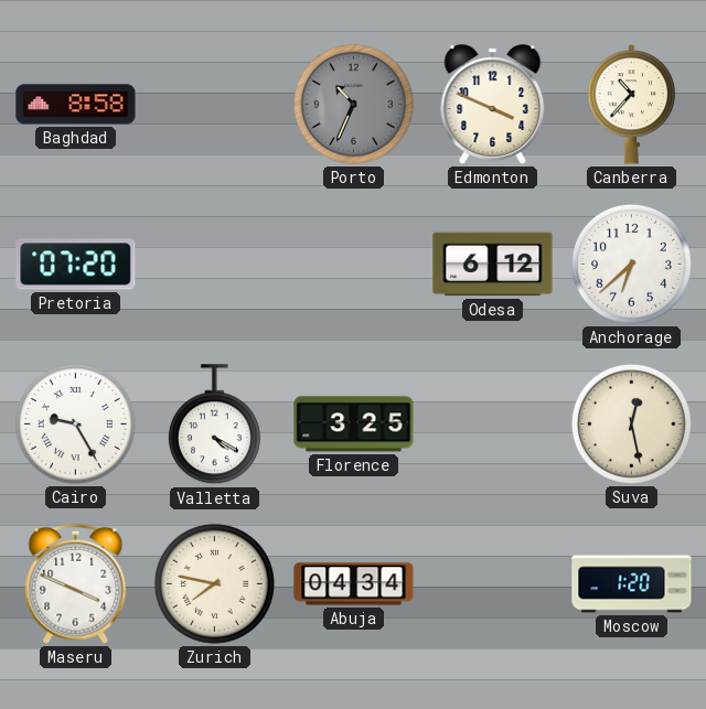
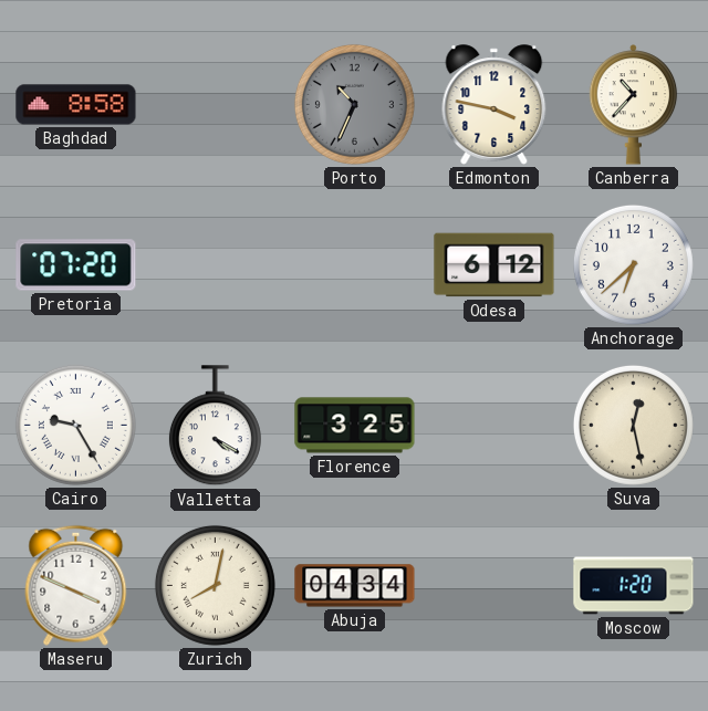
Edmonton: 3:49 -> 3:47 (494, 105)
Zurich: 7:47 -> 8:02 (215, 585)
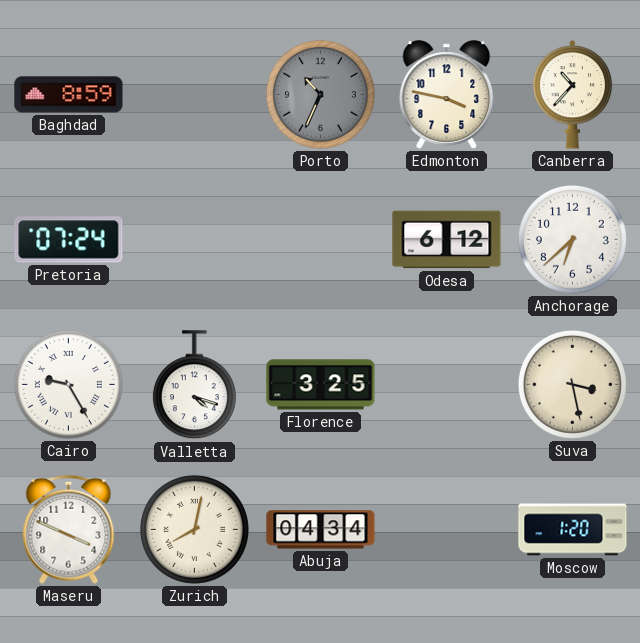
Baghdad: 8:58 -> 8:59 (69, 95)
Pretoria: 07:20 -> 07:24 (69, 240)
Valletta: 4:20 -> 4:18 (194, 385)
Suva: 12:28 -> 3:28 (572, 384)
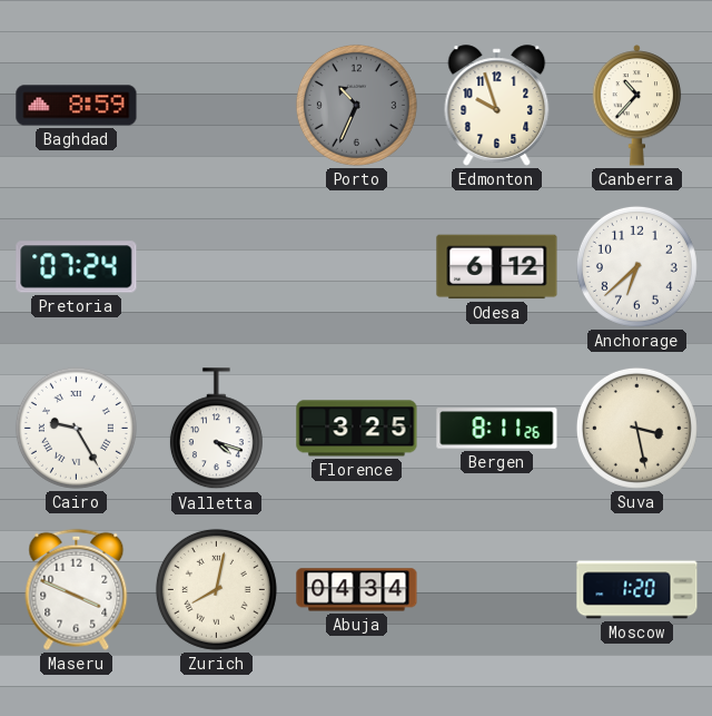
Edmonton: 3:47 -> 9:57 (497, 106)
Bergen: none -> 8:11 (497, 429)
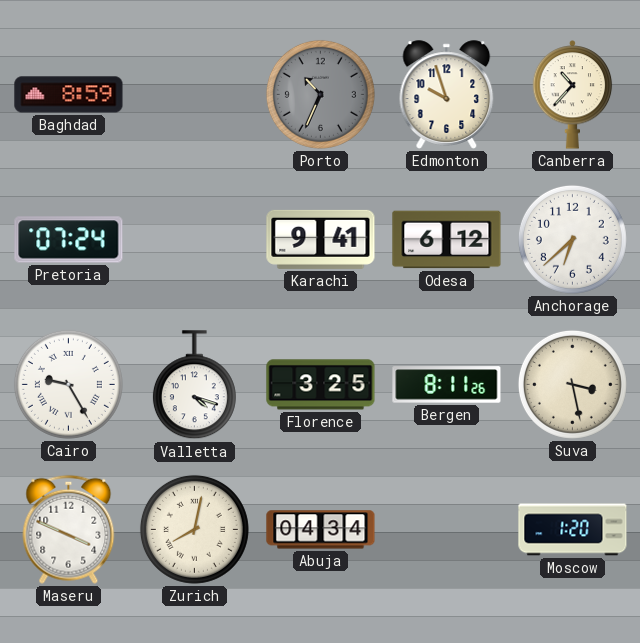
Karachi: none -> 9:41 (321, 239)
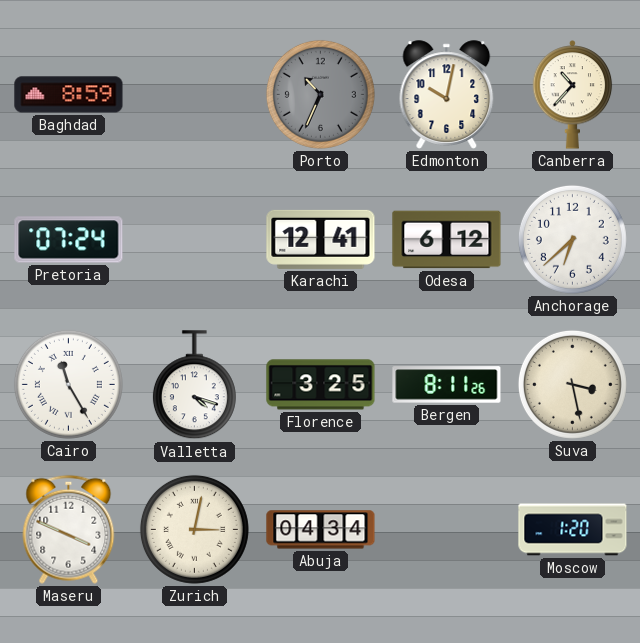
Edmonton: 9:57 -> 10:02 (447, 95)
Karachi: 9:41 -> 12:41 (321, 239)
Cairo: 9:25 -> 11:25 (68, 384)
Zurich: 8:02 -> 3:02 (194, 529)
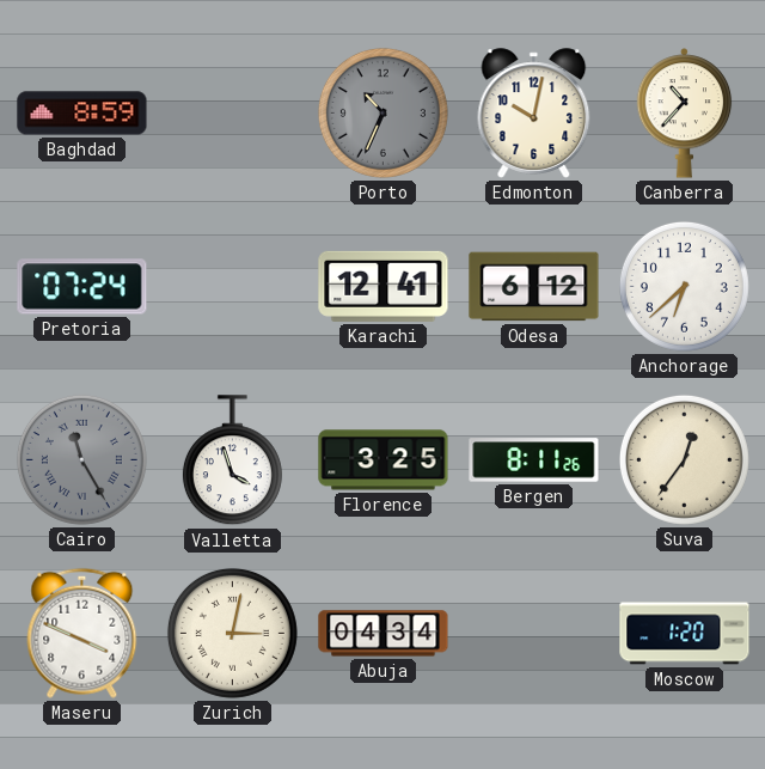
Cairo dial: white -> grey (81, 459)
Valletta: 4:18 -> 3:57 (232, 460)
Suva: 3:28 -> 12:36 (684, 459)
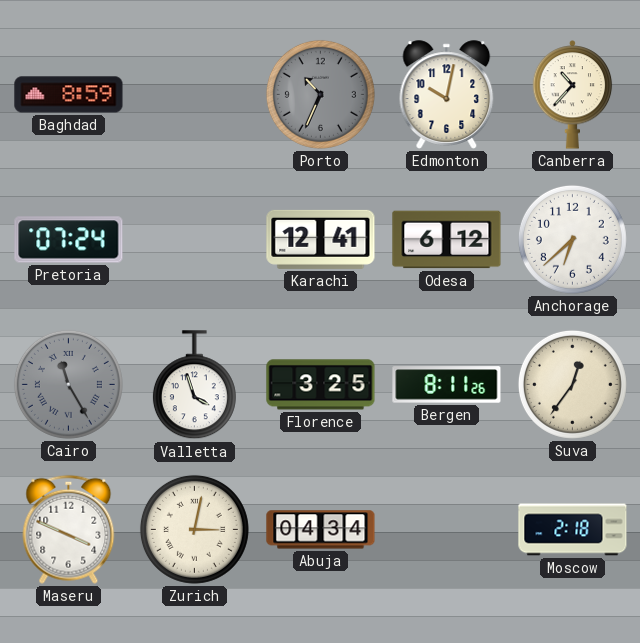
Moscow: 1:20 -> 2:18 (573, 530)
